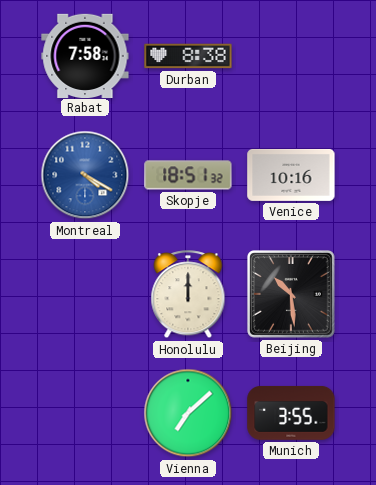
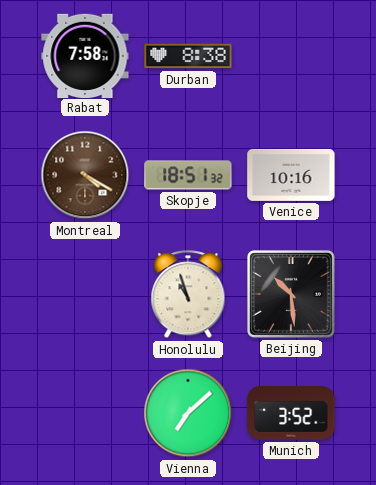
Montreal dial: blue -> brown (85, 175)
Honolulu: 12:00 -> 10:57 (188, 295)
Munich: 3:55 -> 3:52 (291, 413)
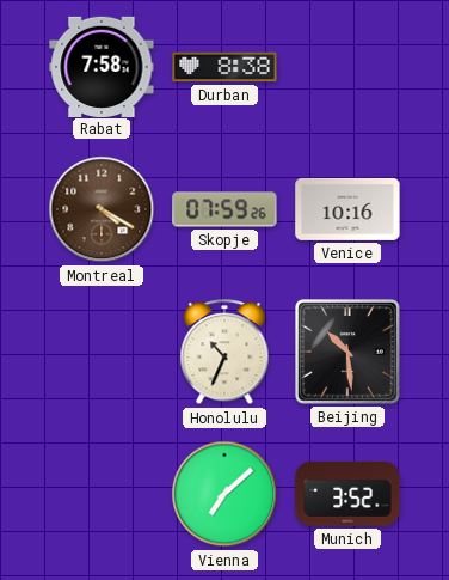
Skopje: 18:51 -> 07:59 (224, 209)
Honolulu: 10:57 -> 10:34 (224, 353)
